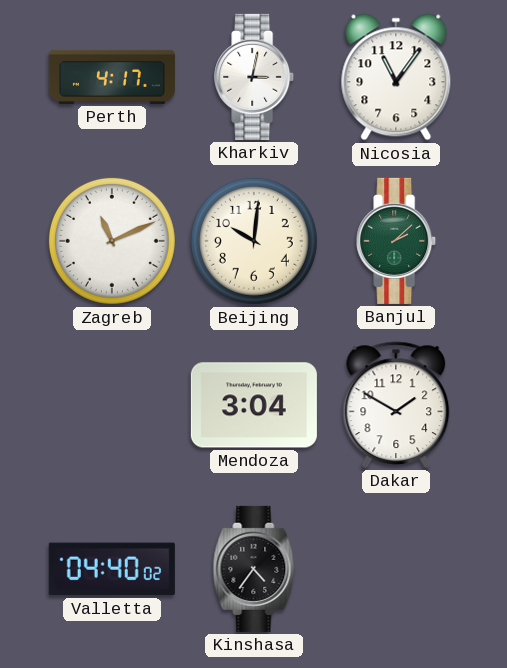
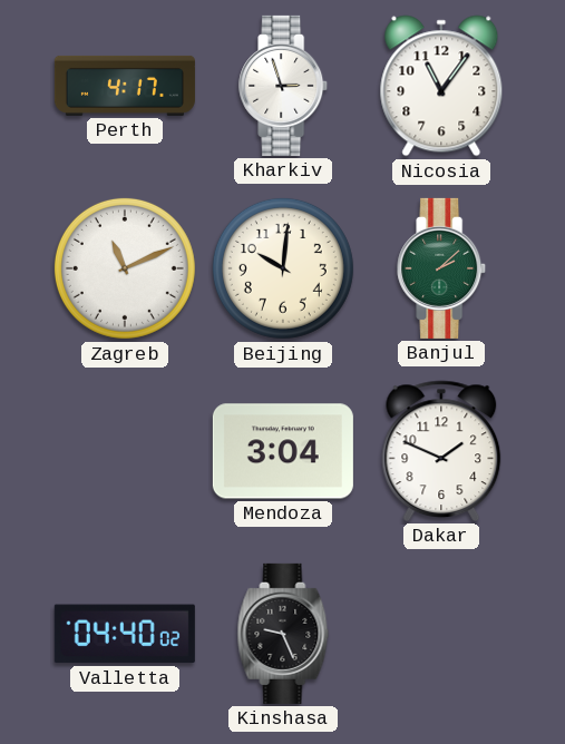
Kharkiv: 3:02 -> 2:57 (284, 86)
Dakar: 1:50 -> 1:49 (441, 451)
Kinshasa: 4:36 -> 9:26 (283, 634)
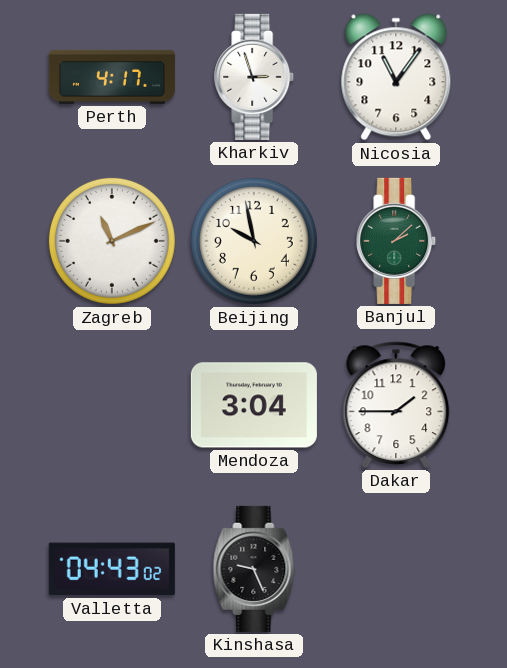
Beijing: 10:01 -> 9:58 (254, 241)
Dakar: 1:49 -> 1:45 (396, 405)
Valletta: 04:40 -> 04:43 (112, 569)
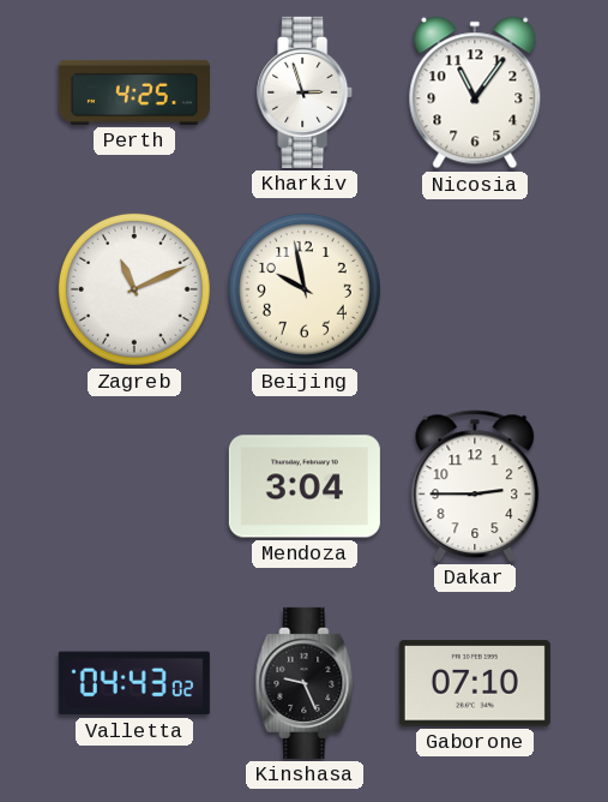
Perth: 4:17 -> 4:25 (134, 92)
Banjul: 2:08 -> none (397, 241)
Dakar: 1:45 -> 2:45 (475, 486)
Gaborone: none -> 07:10 (475, 683)
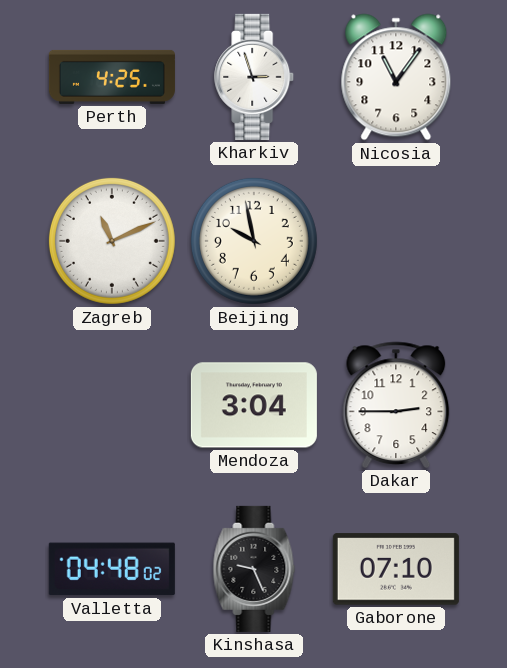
Valletta: 04:43 -> 04:48 (112, 569)
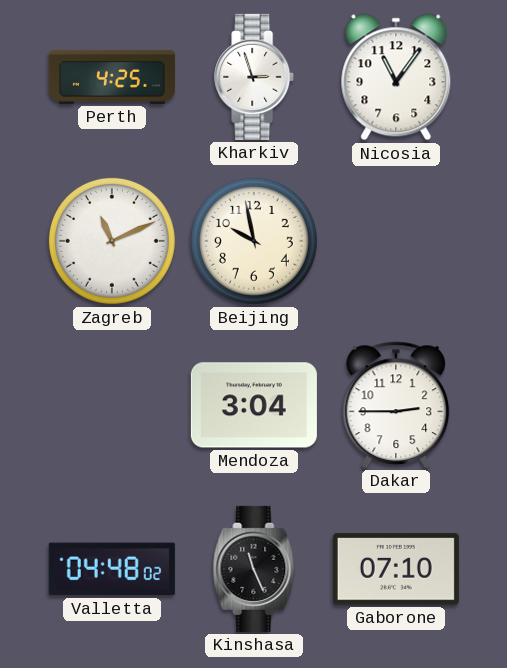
Kinshasa: 9:26 -> 11:26 (254, 569)
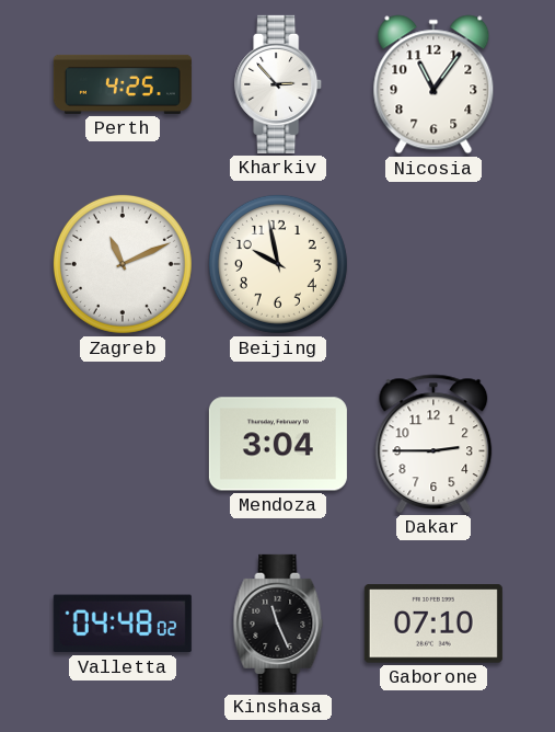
Kharkiv: 2:57 -> 2:53 (279, 84)
